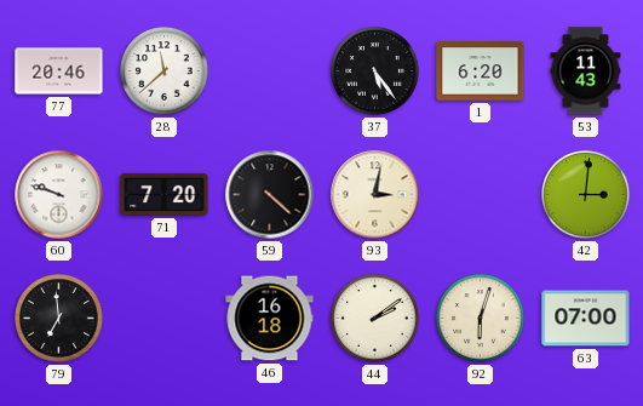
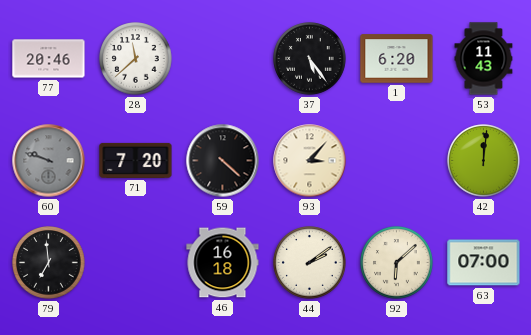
60 dial: white -> grey (49, 161)
93: 3:02 -> 3:07 (310, 161)
42: 3:01 -> 12:01 (484, 161)
92: 6:03 -> 6:08 (397, 263)
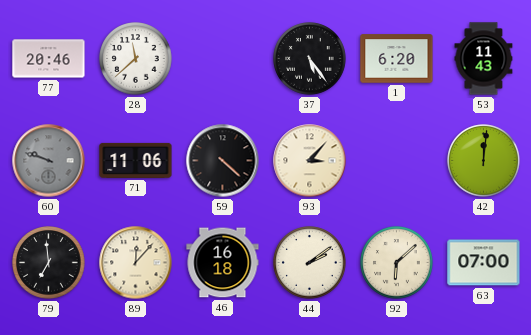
71: 7:20 -> 11:06 (136, 160)
89: none -> 12:07 (136, 263)
